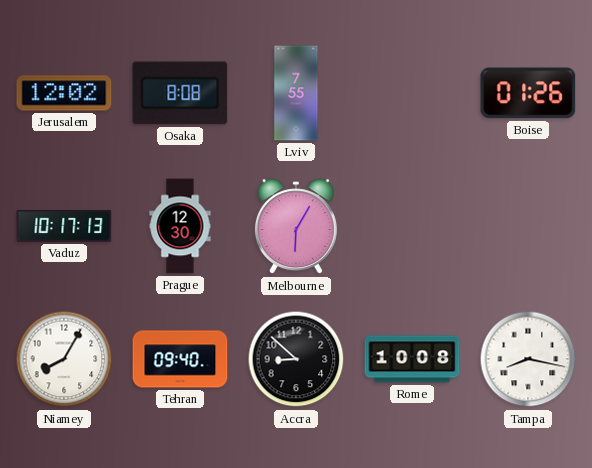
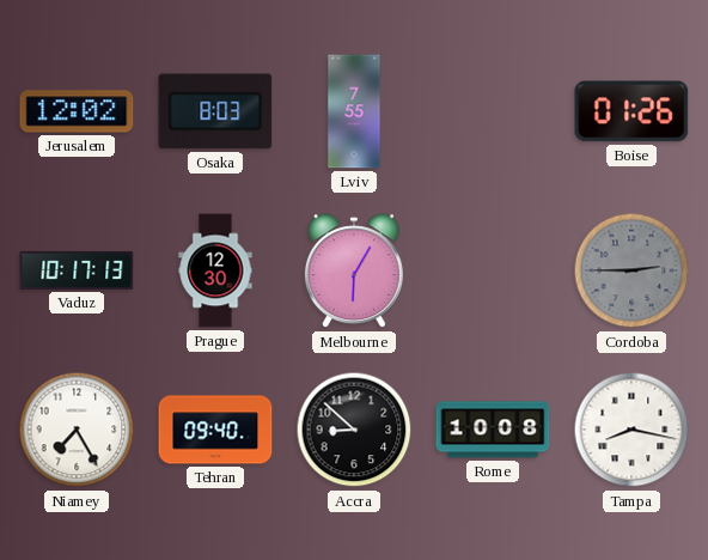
Osaka: 8:08 -> 8:03 (215, 111)
Cordoba: none -> 2:45 (631, 270)
Niamey: 8:05 -> 7:25 (77, 430)
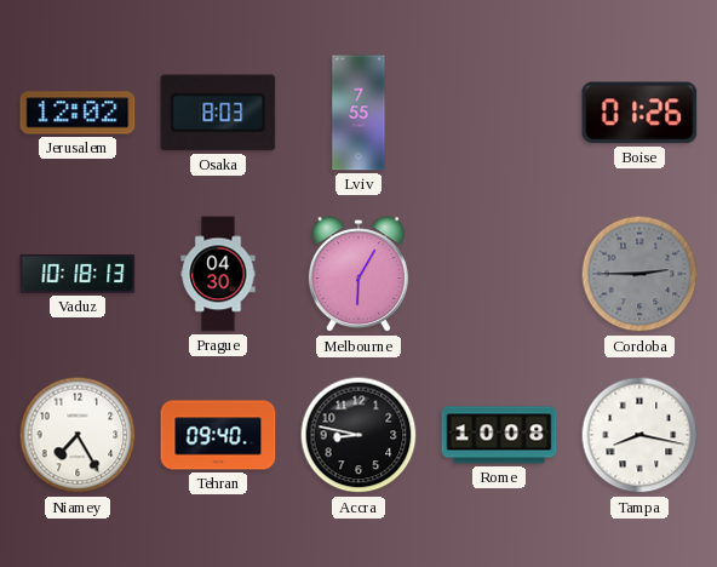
Vaduz: 10:17 -> 10:18 (78, 274)
Prague: 12:30 -> 04:30 (218, 274)
Accra: 8:52 -> 8:47 (358, 435)
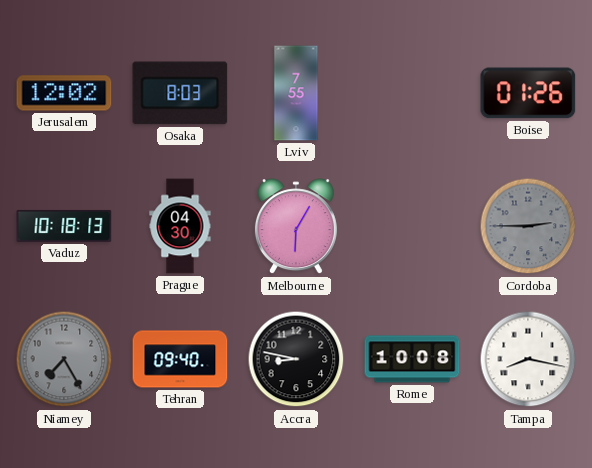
Niamey dial: white -> grey (64, 359)
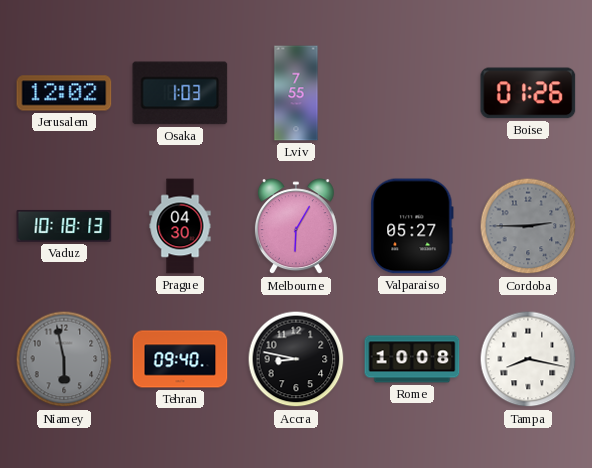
Osaka: 8:03 -> 1:03 (180, 93)
Valparaiso: none -> 05:27 (412, 226)
Niamey: 7:25 -> 5:58 (64, 359)
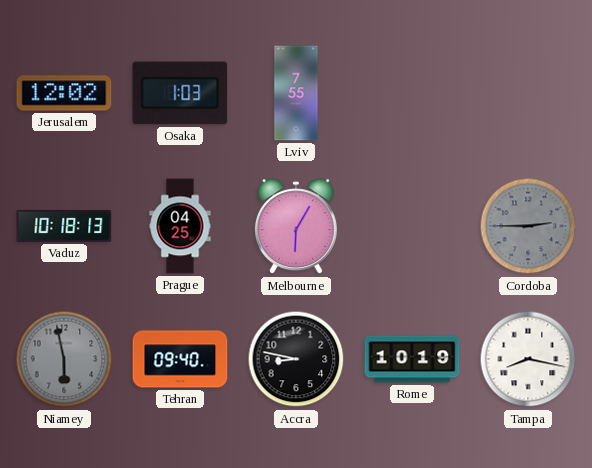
Boise: 01:26 -> none (528, 93)
Prague: 04:30 -> 04:25 (180, 226)
Valparaiso: 05:27 -> none (412, 226)
Rome: 10:08 -> 10:19 (412, 359)
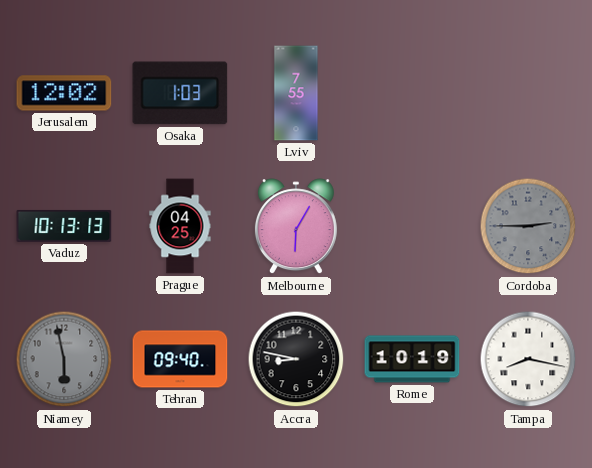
Vaduz: 10:18 -> 10:13 (64, 226)
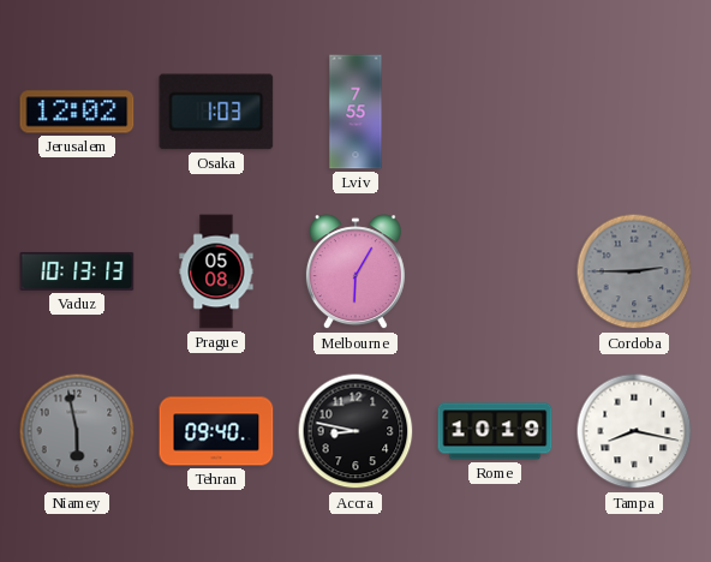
Prague: 04:25 -> 05:08 (216, 271)
